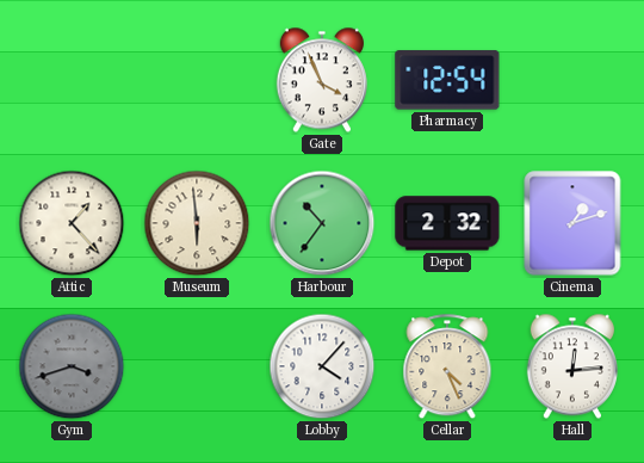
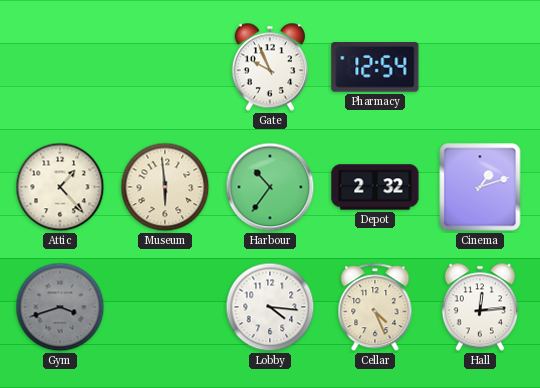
Gate: 3:56 -> 9:56 (270, 67)
Lobby: 4:07 -> 4:16 (270, 307)
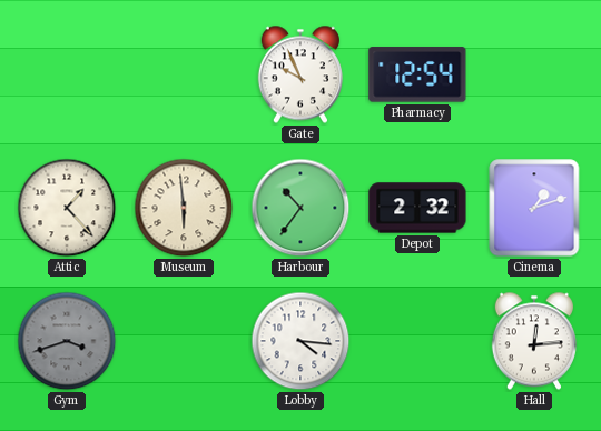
Cellar: 4:26 -> none (375, 308)
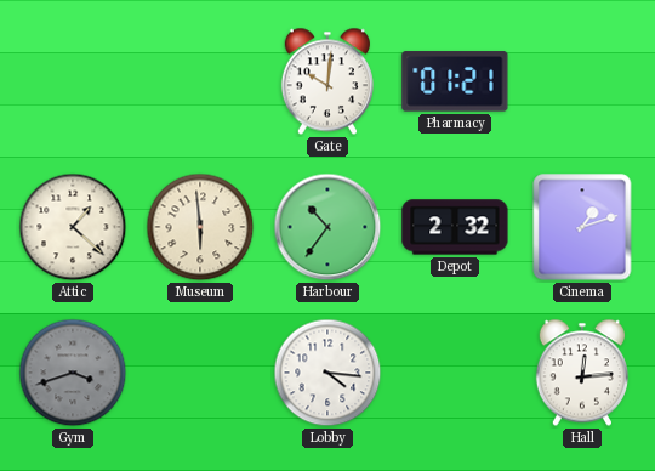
Gate: 9:56 -> 10:01 (327, 81)
Pharmacy: 12:54 -> 01:21 (455, 81)
Attic: 1:23 -> 1:22 (73, 227)
